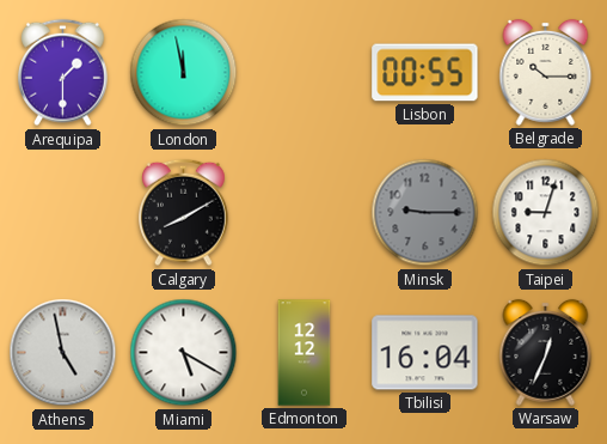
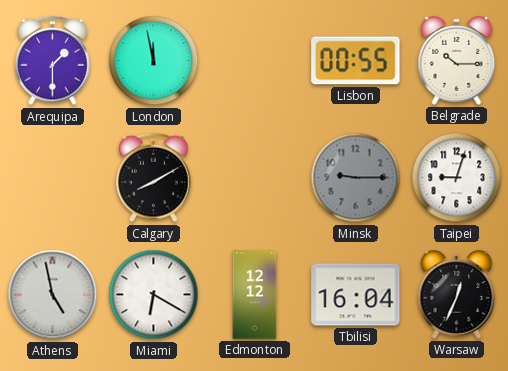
Miami: 5:20 -> 6:20 (154, 295)
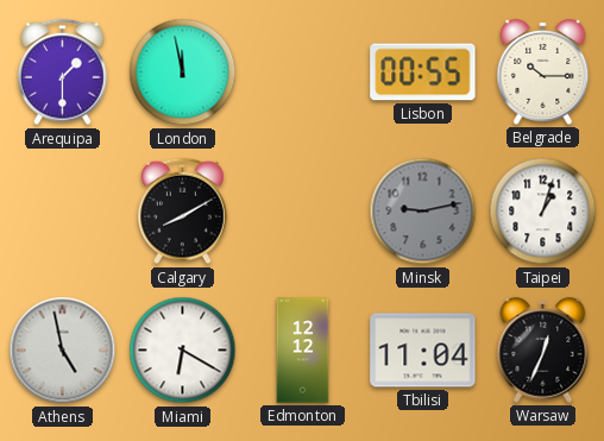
Minsk: 9:15 -> 9:13 (423, 212)
Taipei: 9:03 -> 1:03 (543, 212)
Tbilisi: 16:04 -> 11:04 (423, 351)
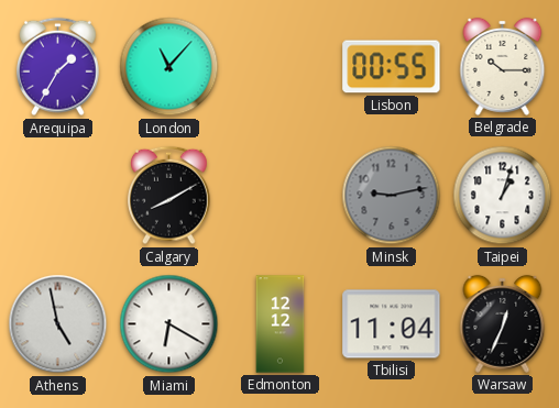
Arequipa: 1:30 -> 1:35 (58, 67)
London: 11:58 -> 11:07 (169, 67)
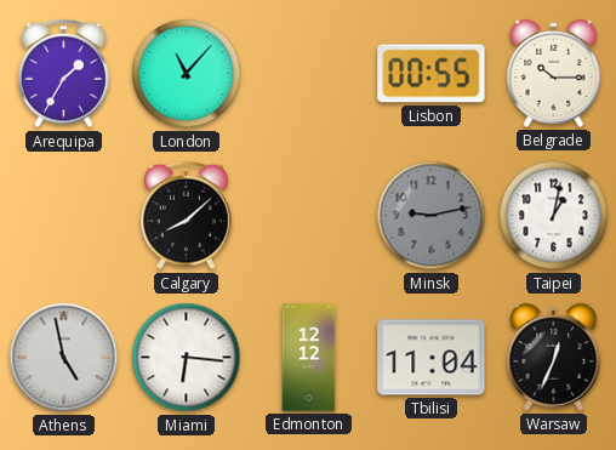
Calgary: 8:10 -> 8:08 (187, 216)
Taipei: 1:03 -> 1:02 (554, 216)
Miami: 6:20 -> 6:16 (187, 358)
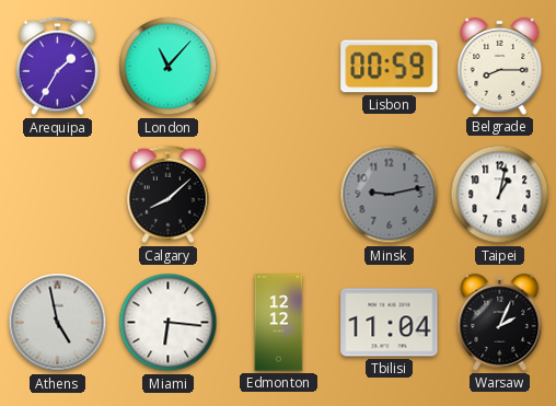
Lisbon: 00:55 -> 00:59 (390, 67)
Belgrade: 10:15 -> 8:15 (500, 66)
Warsaw: 12:34 -> 2:04 (500, 322)
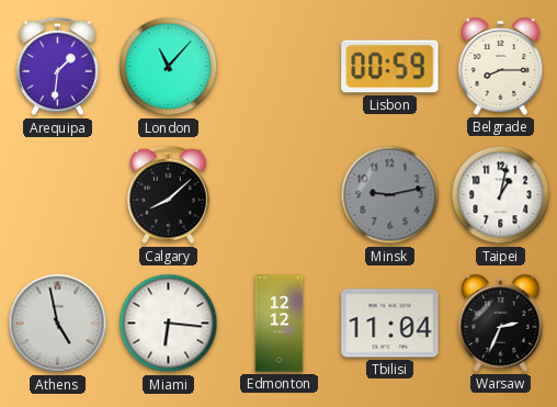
Arequipa: 1:35 -> 1:31 (58, 67)
Warsaw: 2:04 -> 2:34 (501, 323)
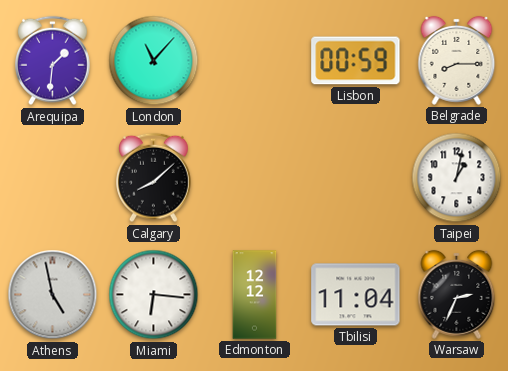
Minsk: 9:13 -> none (390, 195)
